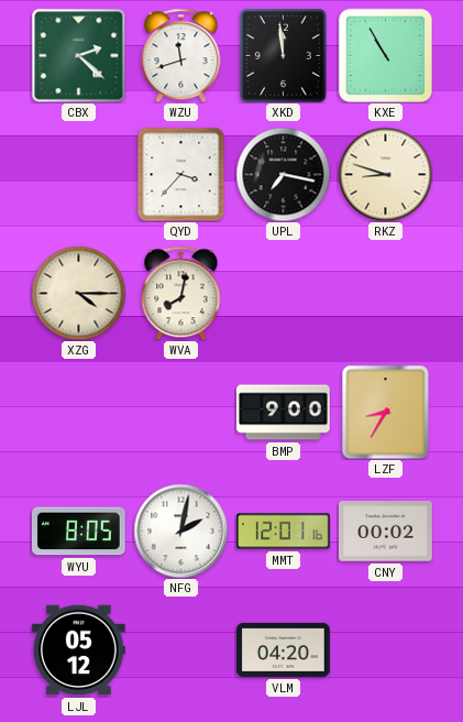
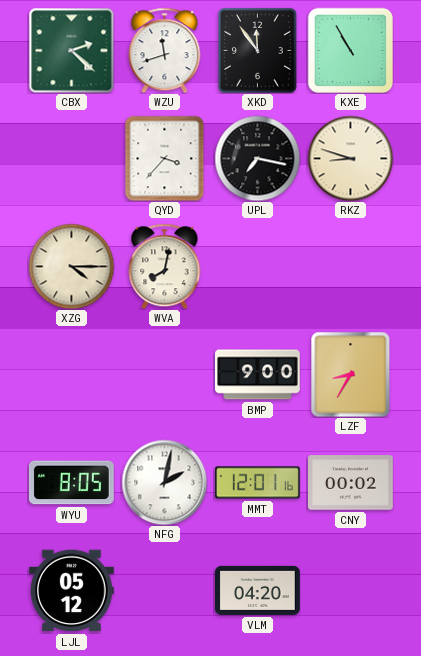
XKD: 11:59 -> 11:54 (257, 50)
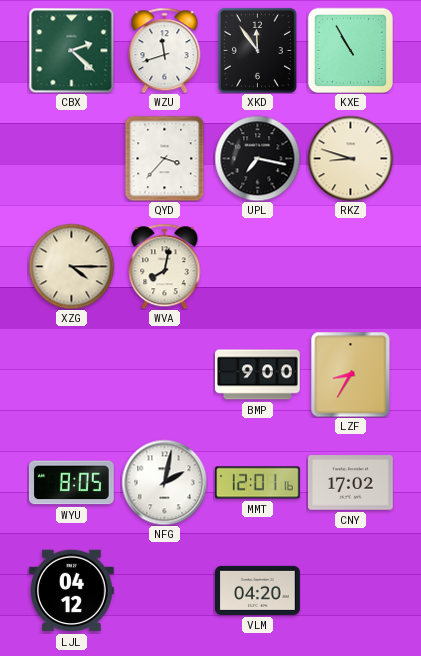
CNY: 00:02 -> 17:02 (351, 483)
LJL: 05:12 -> 04:12 (72, 591)
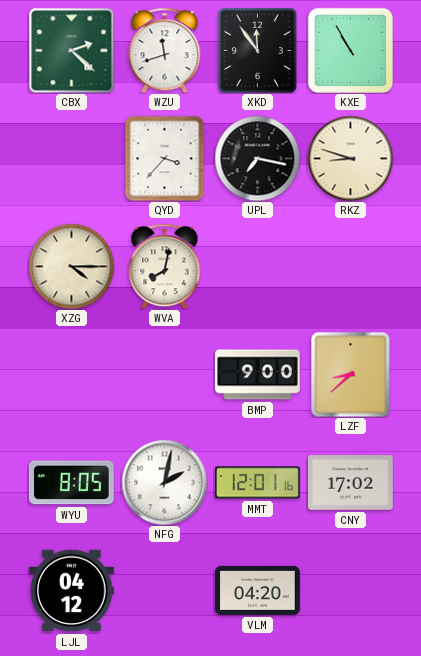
LZF: 8:35 -> 8:38 (351, 374)
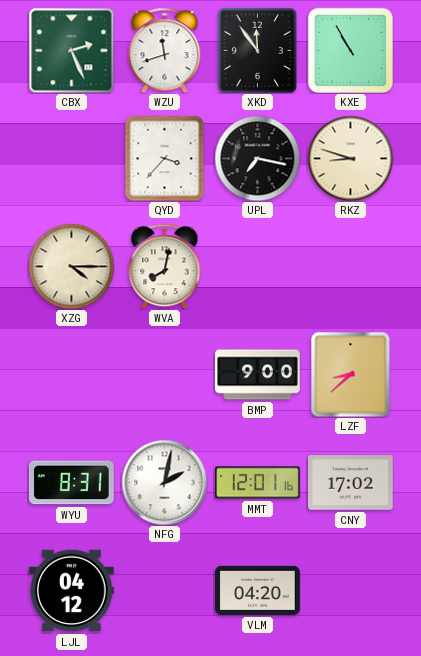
CBX: 2:22 -> 2:26 (71, 50)
WYU: 8:05 -> 8:31 (71, 483)
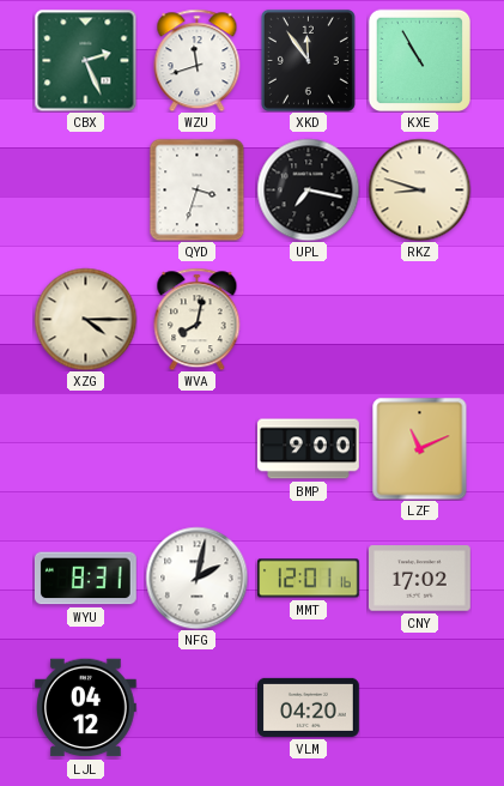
QYD: 3:37 -> 3:33 (198, 189)
LZF: 8:38 -> 11:11 (420, 448)
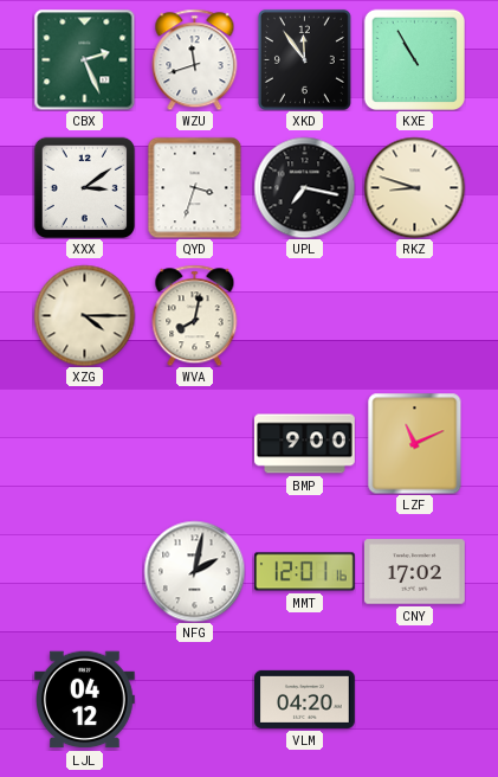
XXX: none -> 3:09 (84, 187)
WYU: 8:31 -> none (85, 579)
